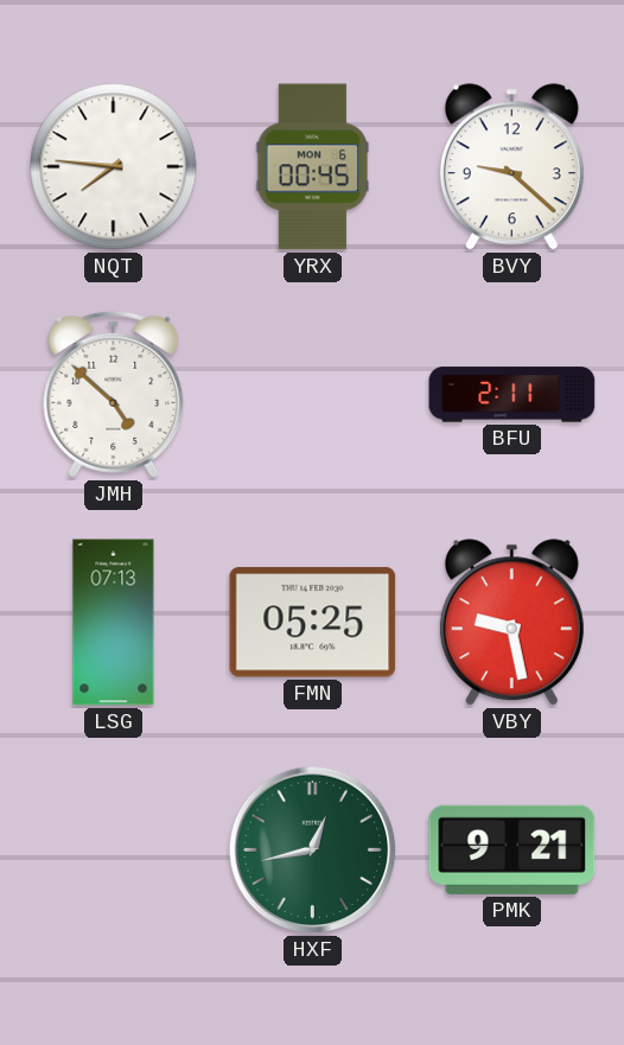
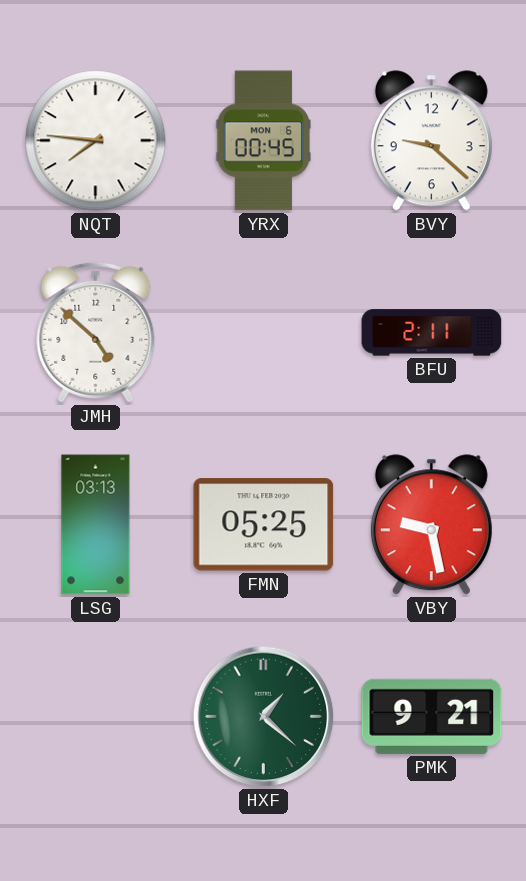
LSG: 07:13 -> 03:13 (96, 525)
HXF: 12:43 -> 1:22 (264, 717)
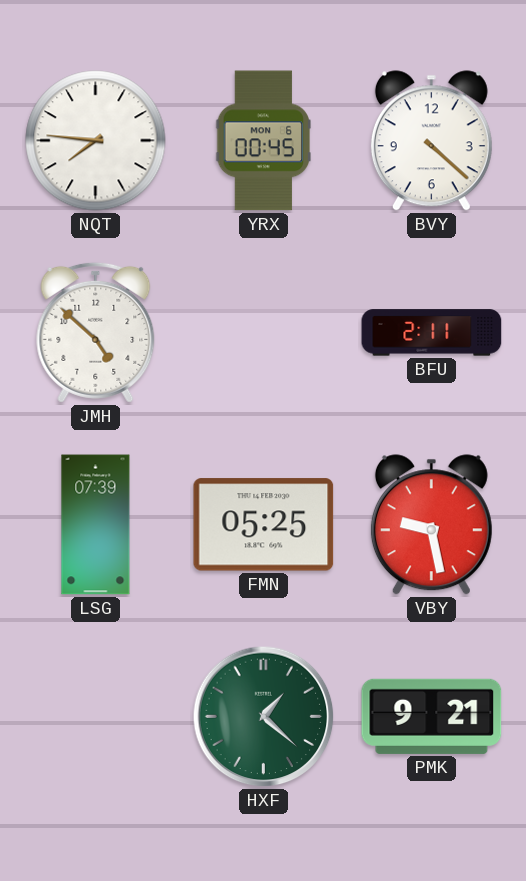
BVY: 9:22 -> 4:22 (431, 141)
LSG: 03:13 -> 07:39 (96, 525)
